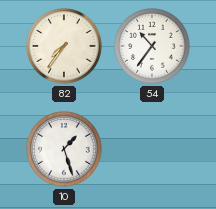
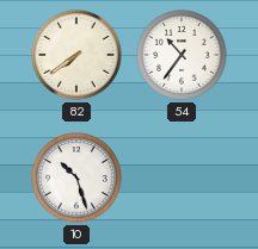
82: 7:36 -> 7:39 (76, 55)
10: 1:27 -> 10:27 (76, 178)
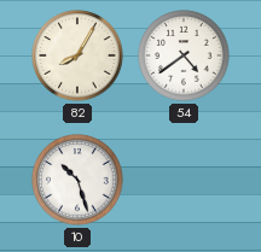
82: 7:39 -> 8:05 (77, 55)
54: 10:36 -> 4:39 (184, 55)
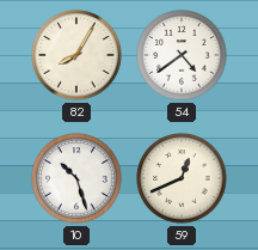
59: none -> 12:41 (182, 178)
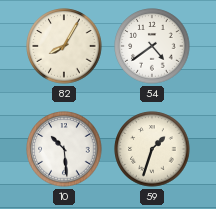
10: 10:27 -> 10:29 (64, 149)
59: 12:41 -> 1:33 (152, 149)
